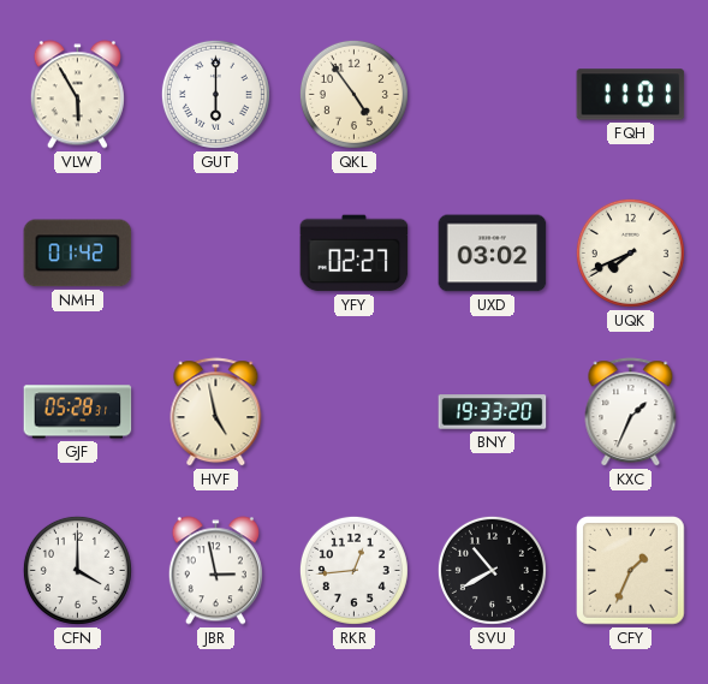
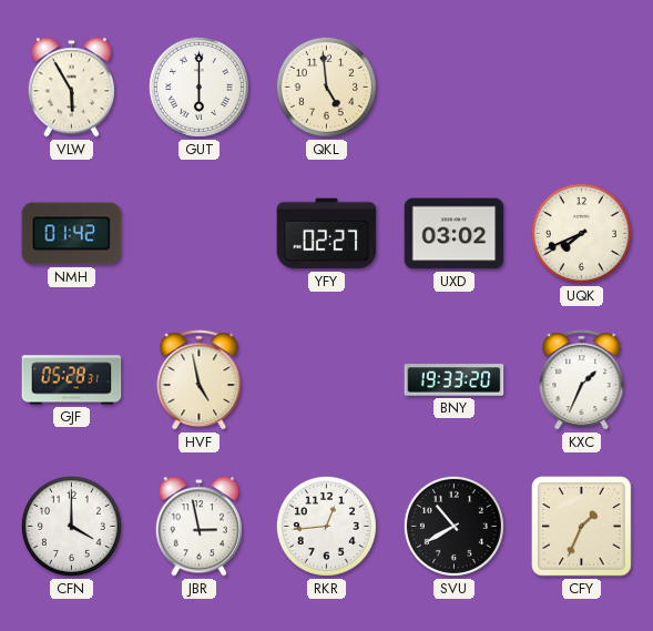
QKL: 4:54 -> 4:59 (326, 86)
FQH: 11:01 -> none (631, 95)
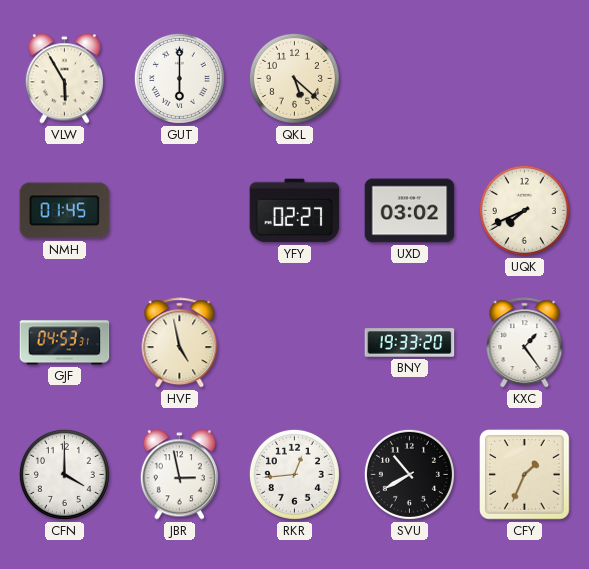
QKL: 4:59 -> 5:22 (294, 78)
NMH: 01:42 -> 01:45 (65, 211)
GJF: 05:28 -> 04:53 (65, 343)
KXC: 1:34 -> 1:24 (525, 343)
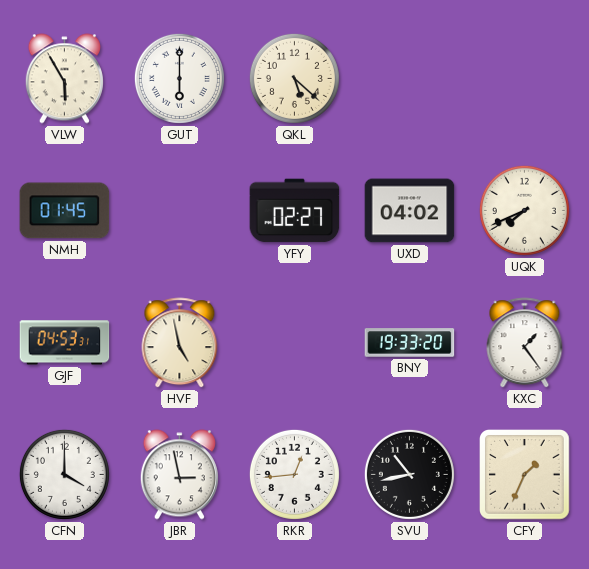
UXD: 03:02 -> 04:02 (410, 211)
SVU: 10:40 -> 10:43 (409, 474)
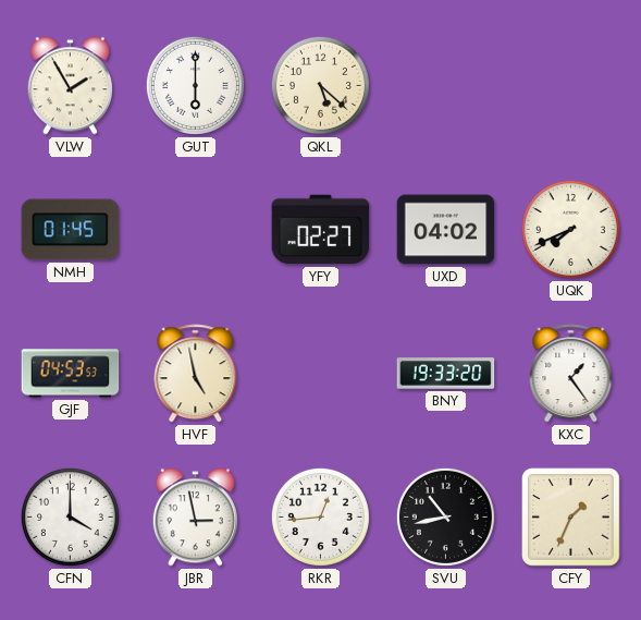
VLW: 5:55 -> 1:55 (70, 86)
GJF: 04:53:31 -> 04:53:53 (71, 374)
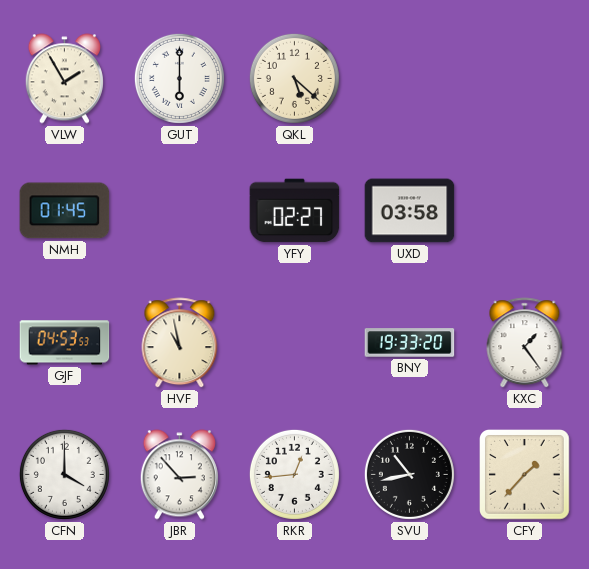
UXD: 04:02 -> 03:58 (410, 211)
UQK: 7:41 -> none (570, 229)
HVF: 4:58 -> 10:58 (180, 343)
JBR: 2:58 -> 2:53 (179, 475)
CFY: 1:34 -> 1:37 (525, 475)
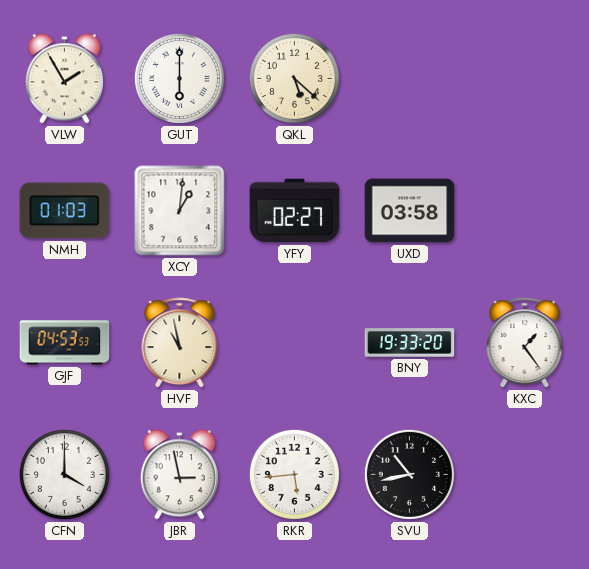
NMH: 01:45 -> 01:03 (65, 211)
XCY: none -> 1:01 (180, 211)
JBR: 2:53 -> 2:58 (179, 475)
RKR: 12:44 -> 5:44 (294, 474)
CFY: 1:37 -> none (525, 475)
